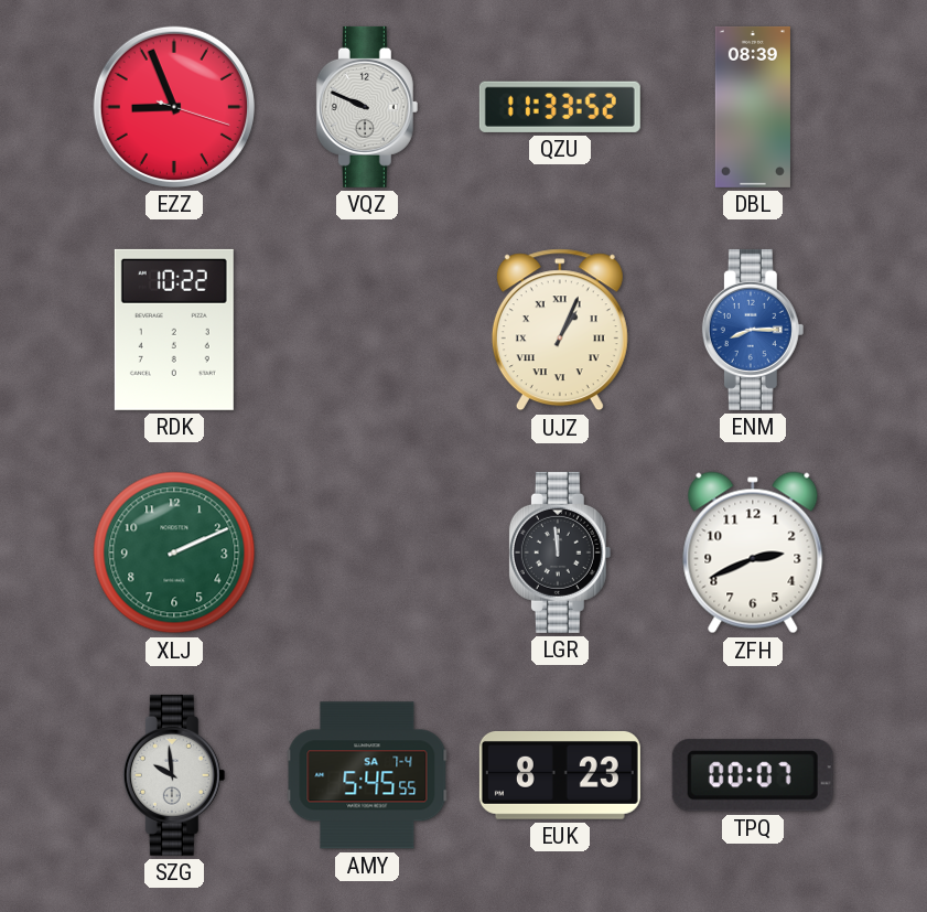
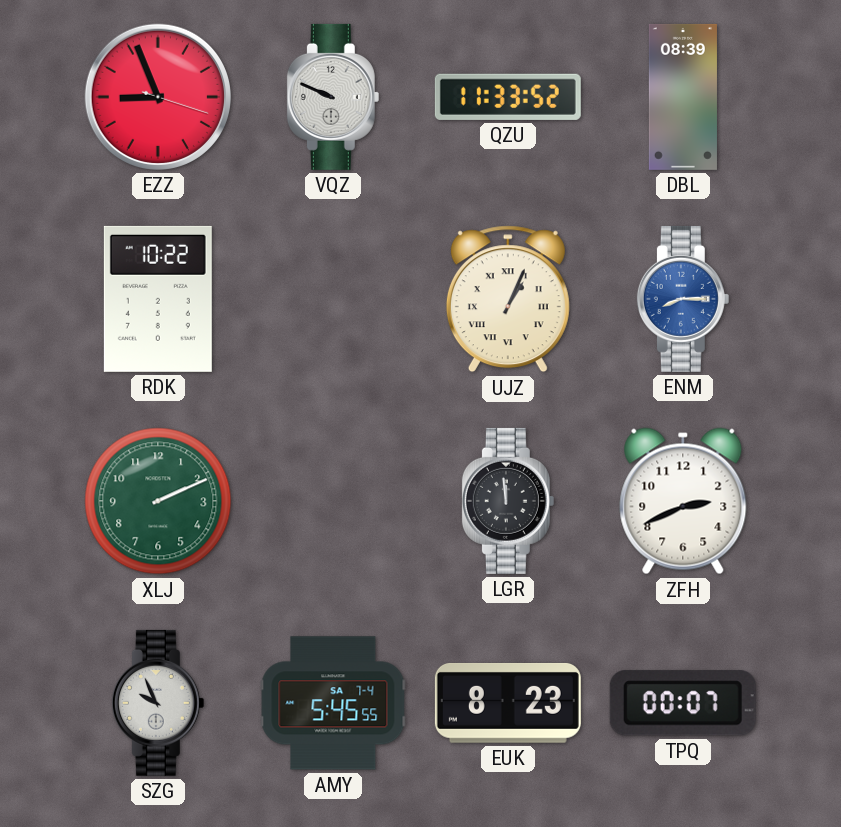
SZG: 9:59 -> 9:56 (158, 703)
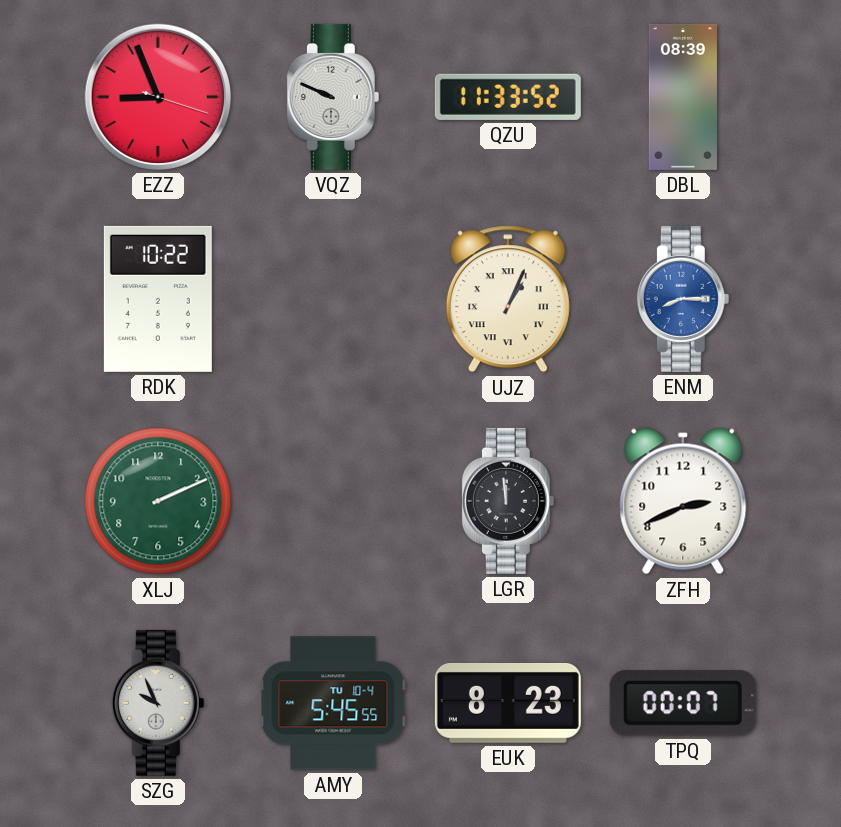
AMY date: SA 7-4 -> TU 10-4 (333, 703)
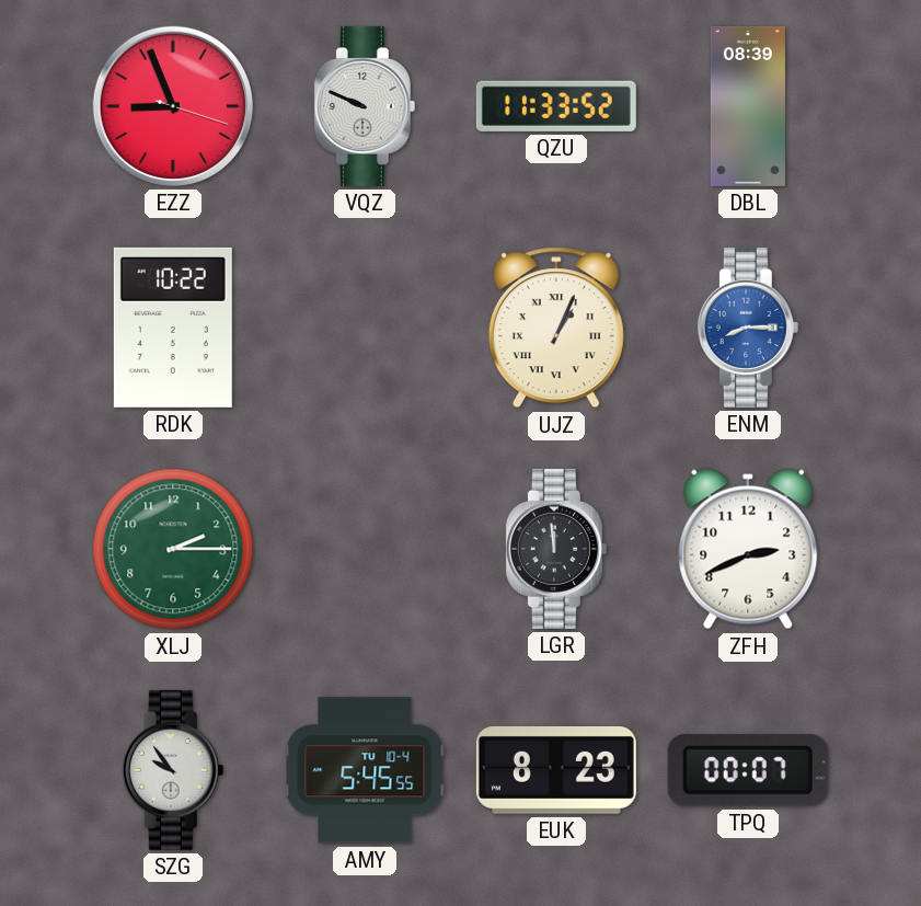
XLJ: 2:11 -> 2:15 (173, 549)
SZG: 9:56 -> 9:54 (173, 770)
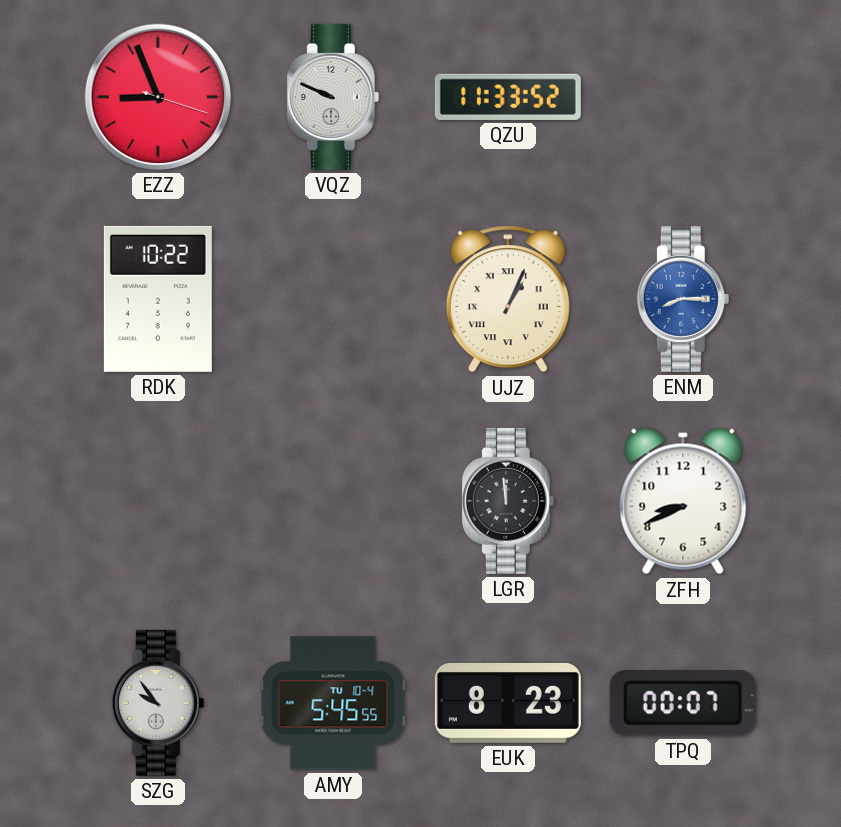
DBL: 08:39 -> none (748, 106)
XLJ: 2:15 -> none (173, 549)
ZFH: 2:41 -> 8:41 (683, 501)
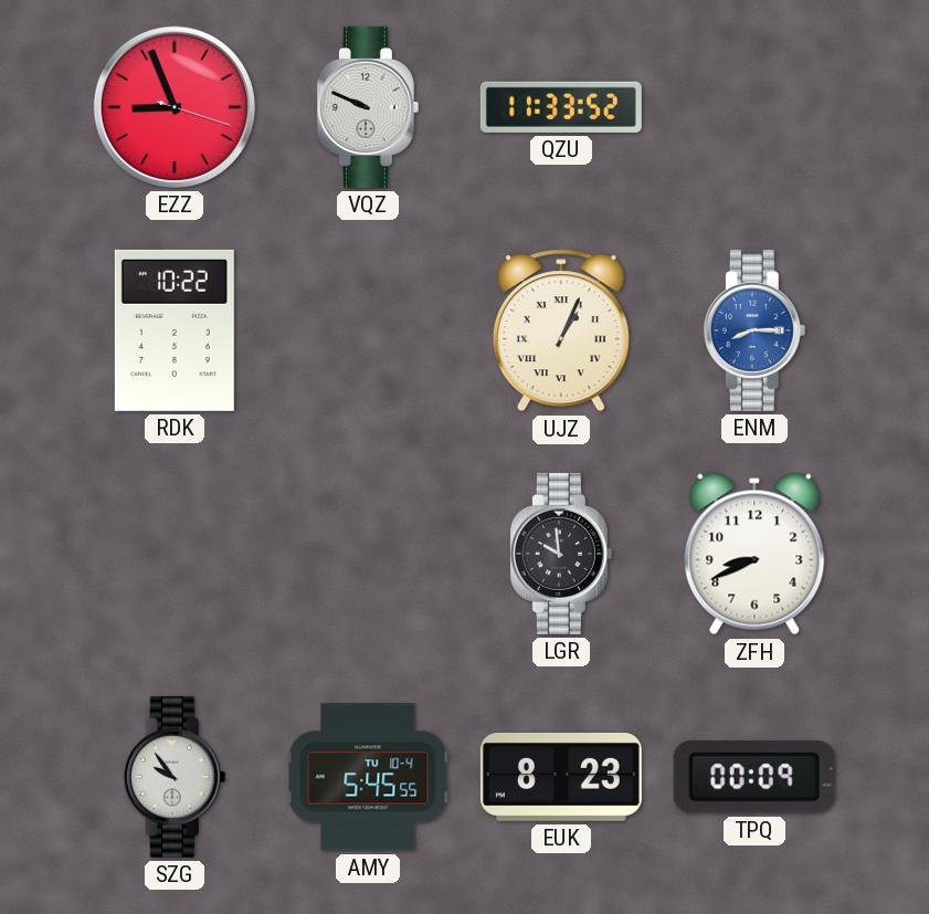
LGR: 11:59 -> 9:59 (561, 554)
TPQ: 00:07 -> 00:09 (754, 777)
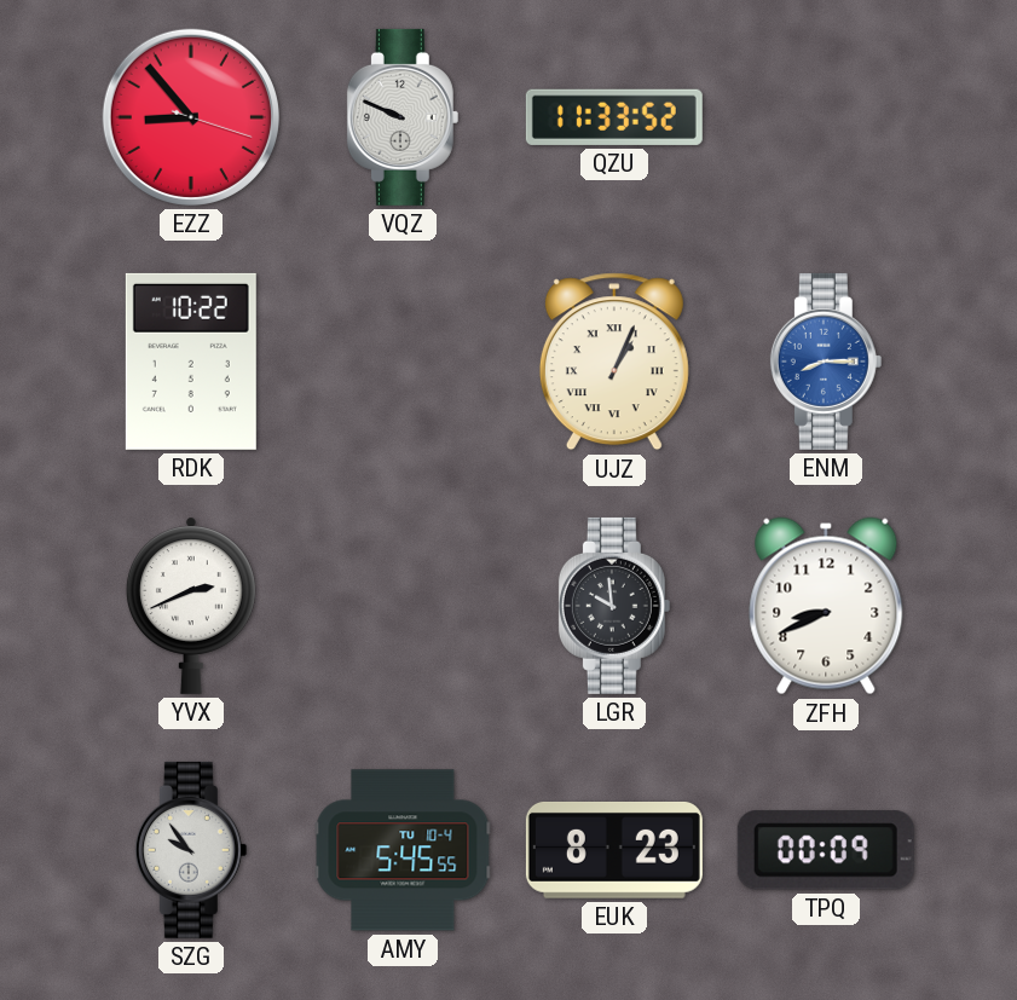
EZZ: 8:56 -> 8:53 (191, 117)
YVX: none -> 2:41 (191, 606)
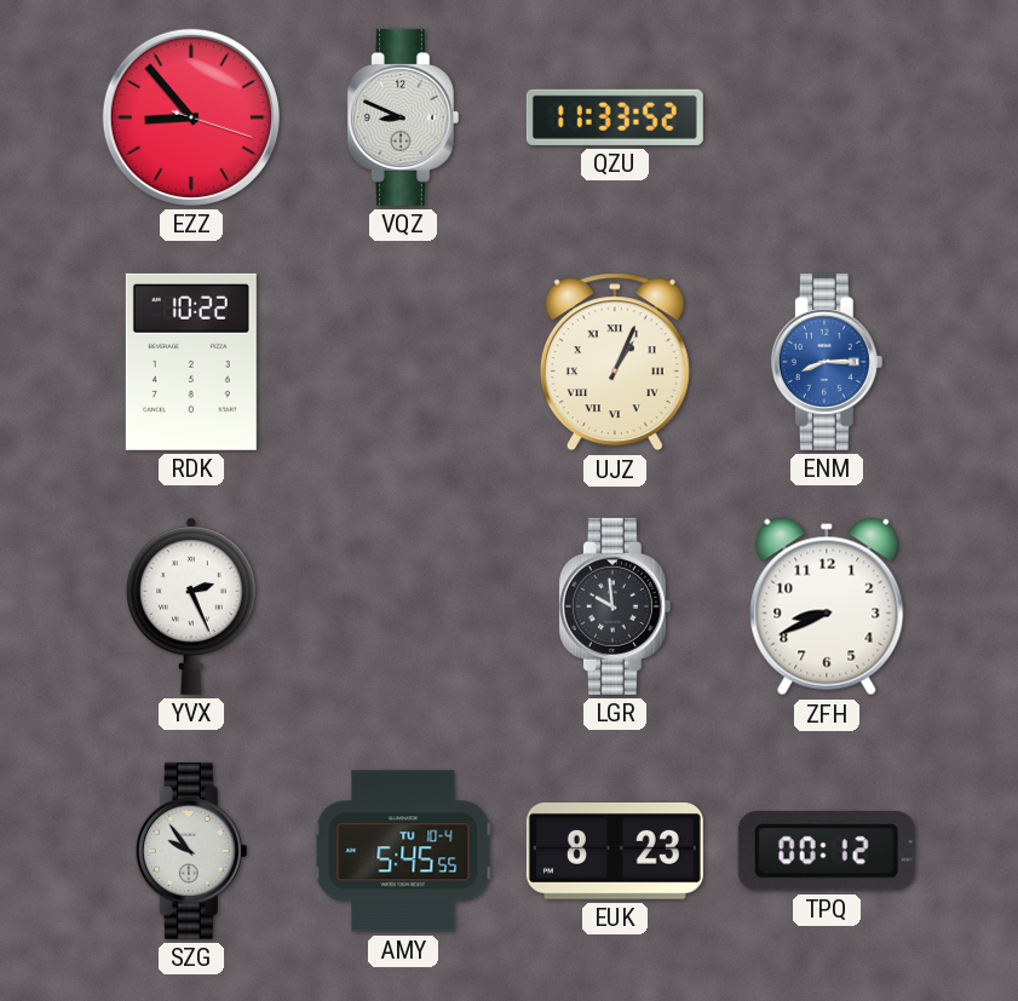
VQZ: 9:49 -> 8:49 (403, 117)
YVX: 2:41 -> 2:26 (191, 606)
TPQ: 00:09 -> 00:12 (827, 851)
